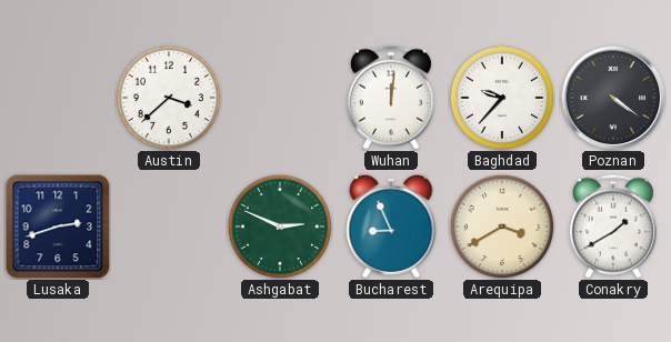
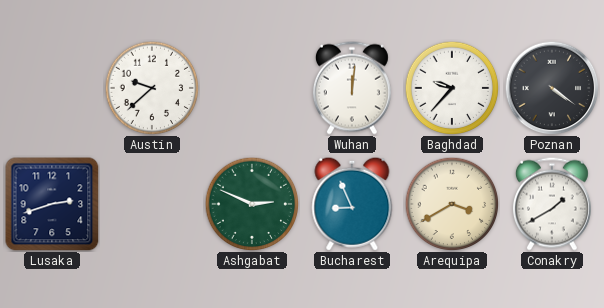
Austin: 3:38 -> 9:38 (152, 88)
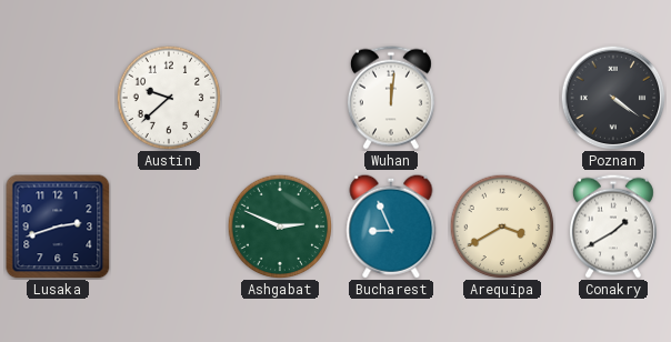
Baghdad: 9:37 -> none (452, 88)
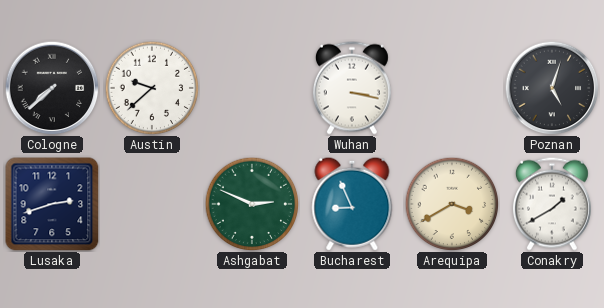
Cologne: none -> 7:38 (52, 88)
Wuhan: 12:01 -> 3:17 (352, 88)
Poznan: 4:21 -> 5:03 (552, 88)
